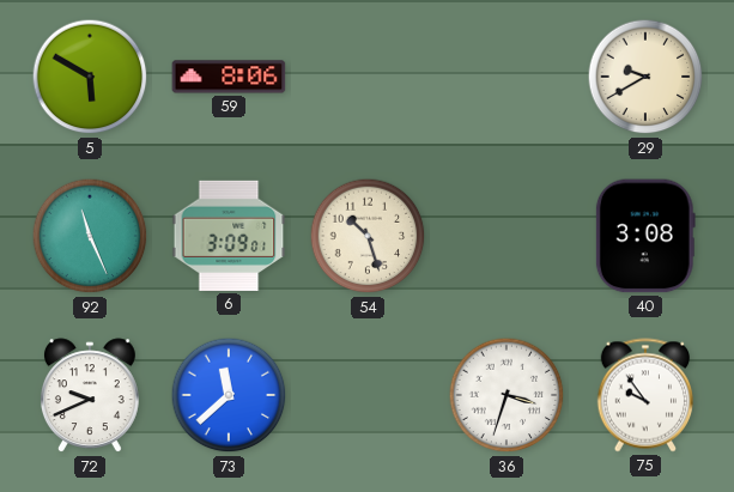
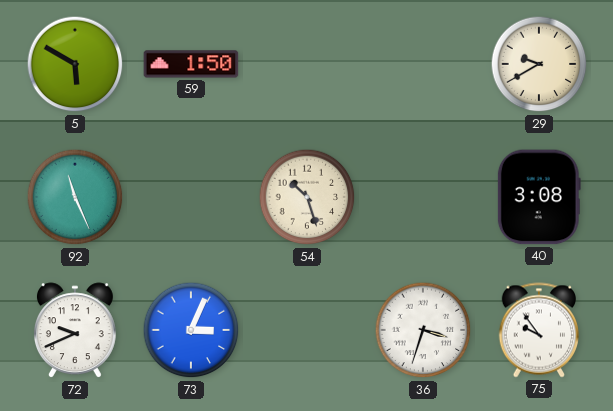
59: 8:06 -> 1:50 (191, 64)
6: 3:09 -> none (229, 236)
73: 11:38 -> 3:04 (191, 330)
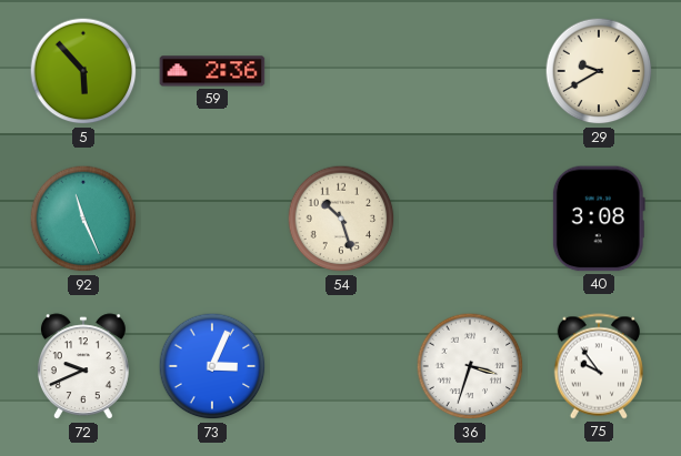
5: 5:50 -> 5:53 (83, 71)
59: 1:50 -> 2:36 (212, 71)
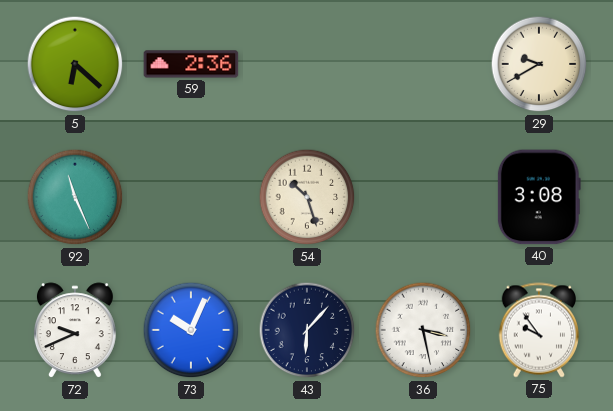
5: 5:53 -> 6:22 (75, 64)
73: 3:04 -> 10:04 (191, 330)
43: none -> 6:07 (307, 330)
36: 3:33 -> 3:28 (423, 330)
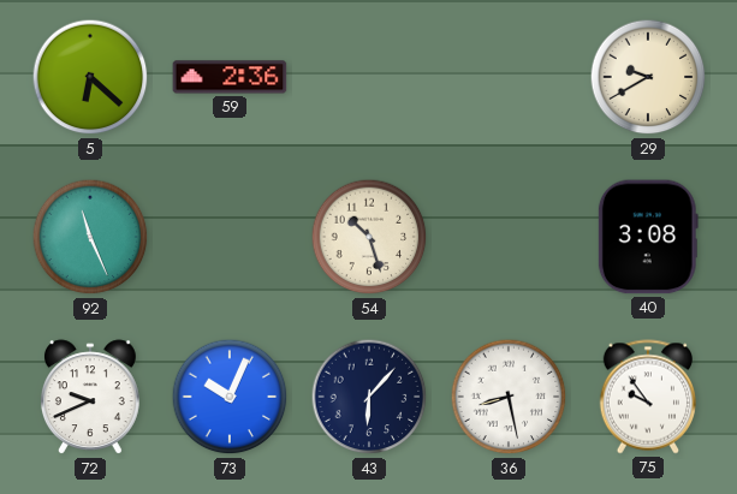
36: 3:28 -> 8:28 (509, 397)
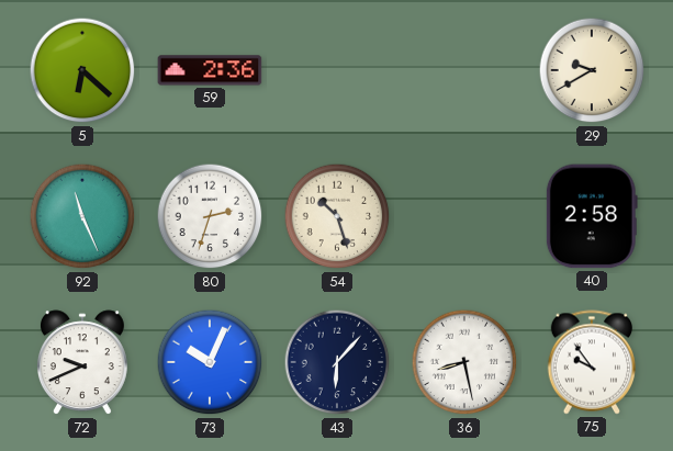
80: none -> 2:33 (210, 216)
40: 3:08 -> 2:58 (592, 216)
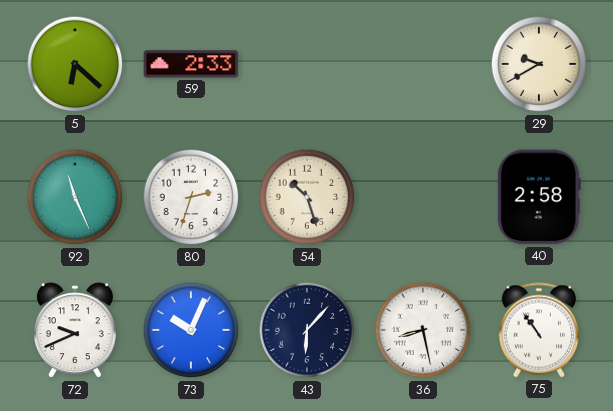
59: 2:36 -> 2:33 (191, 64)
75: 9:54 -> 10:54 (538, 330)
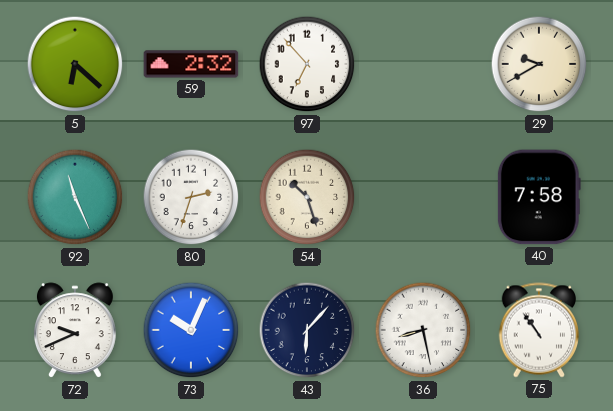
59: 2:33 -> 2:32 (191, 64)
97: none -> 6:53 (307, 64)
40: 2:58 -> 7:58 (539, 197)
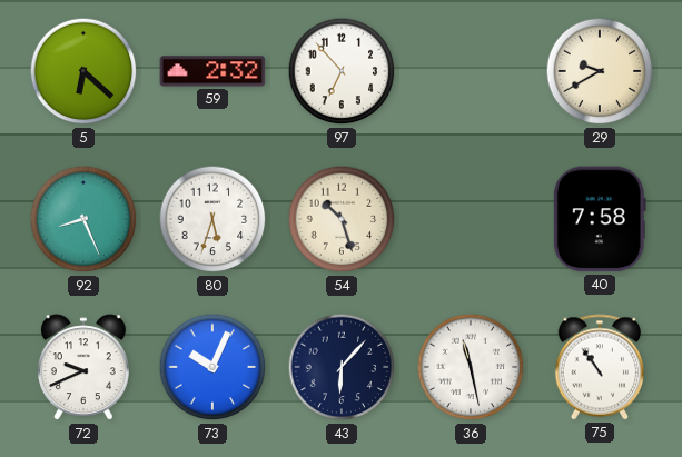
92: 11:26 -> 8:26 (83, 219)
80: 2:33 -> 5:33 (212, 219)
36: 8:28 -> 11:28 (471, 367)
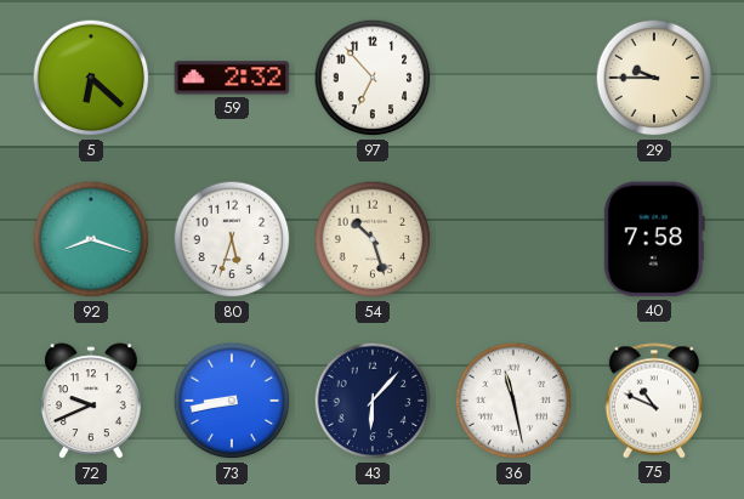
29: 9:40 -> 9:45 (654, 78)
92: 8:26 -> 8:18 (91, 239)
73: 10:04 -> 8:43 (232, 401)
75: 10:54 -> 10:49 (653, 401)
